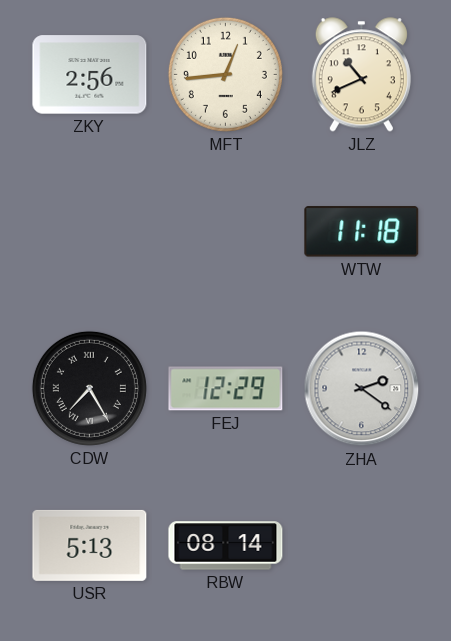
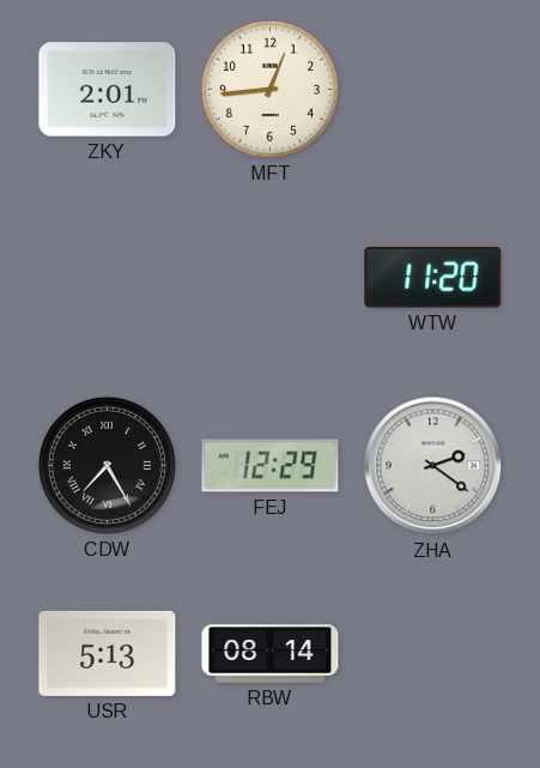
ZKY: 2:56 -> 2:01 (108, 90)
JLZ: 10:41 -> none (361, 75)
WTW: 11:18 -> 11:20 (433, 278)
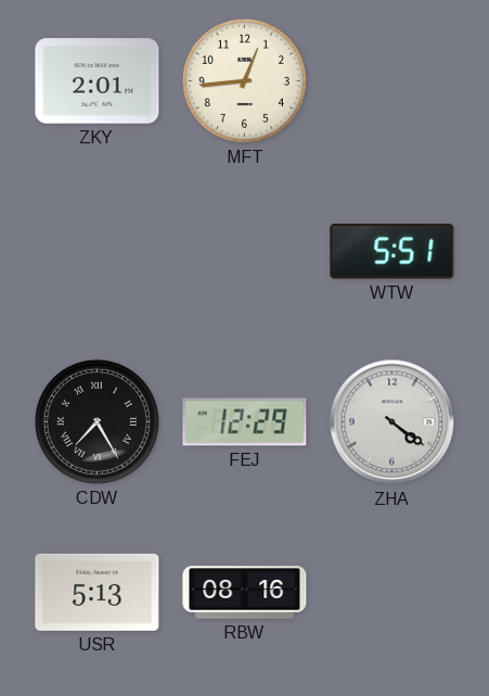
WTW: 11:20 -> 5:51 (393, 252)
ZHA: 2:21 -> 4:21 (393, 422)
RBW: 08:14 -> 08:16 (245, 593)
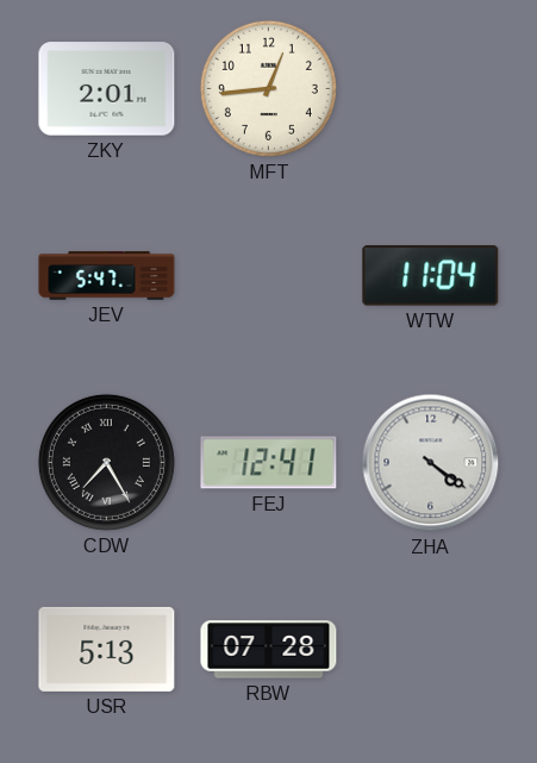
JEV: none -> 5:47 (107, 276)
WTW: 5:51 -> 11:04 (431, 276)
FEJ: 12:29 -> 12:41 (269, 463)
RBW: 08:16 -> 07:28 (269, 650)
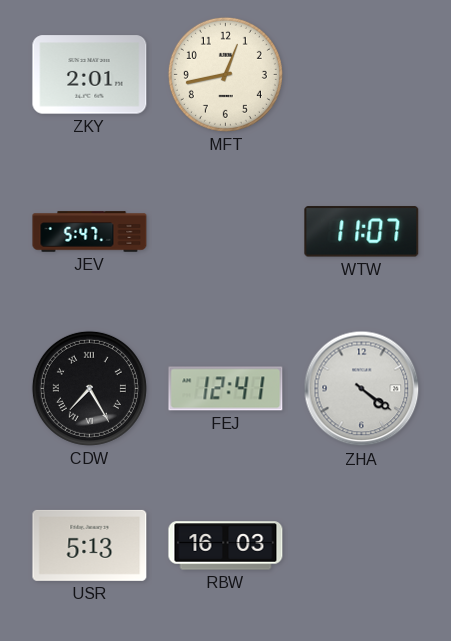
MFT: 12:44 -> 12:43 (225, 74)
WTW: 11:04 -> 11:07 (362, 232)
RBW: 07:28 -> 16:03 (226, 546)
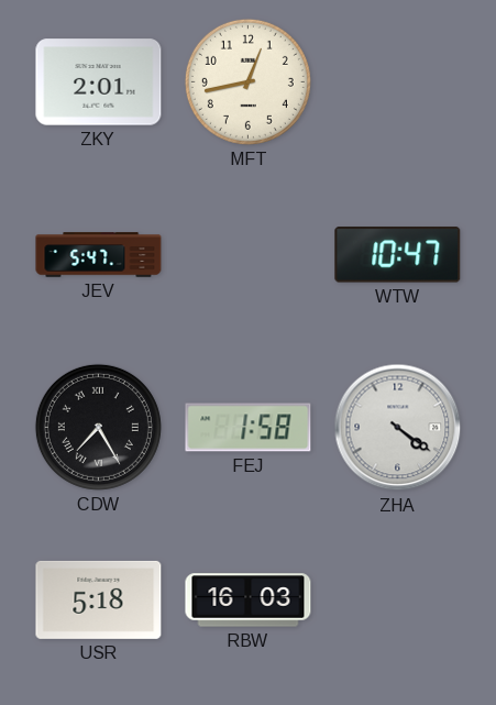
WTW: 11:07 -> 10:47 (398, 255)
FEJ: 12:41 -> 1:58 (249, 428)
USR: 5:13 -> 5:18 (99, 599)
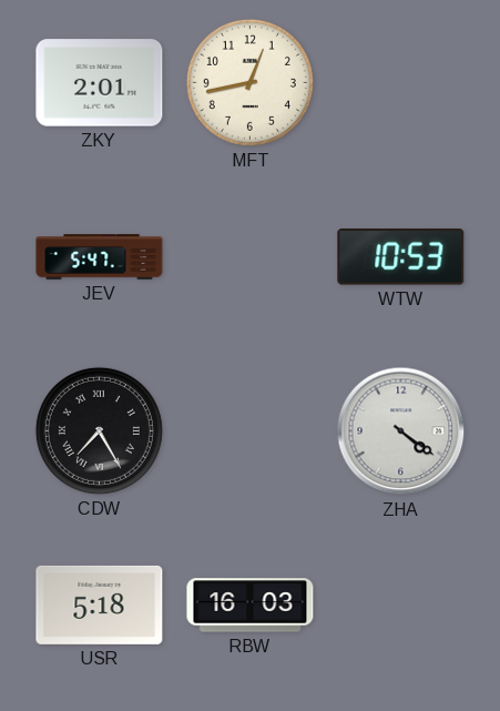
WTW: 10:47 -> 10:53 (401, 257)
FEJ: 1:58 -> none (249, 428)
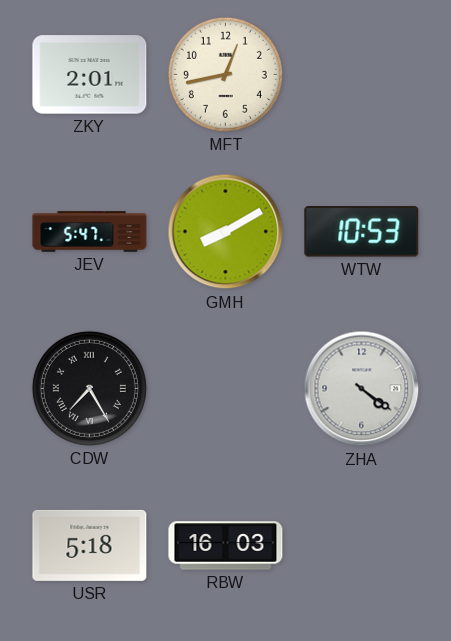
GMH: none -> 8:10 (226, 232)
